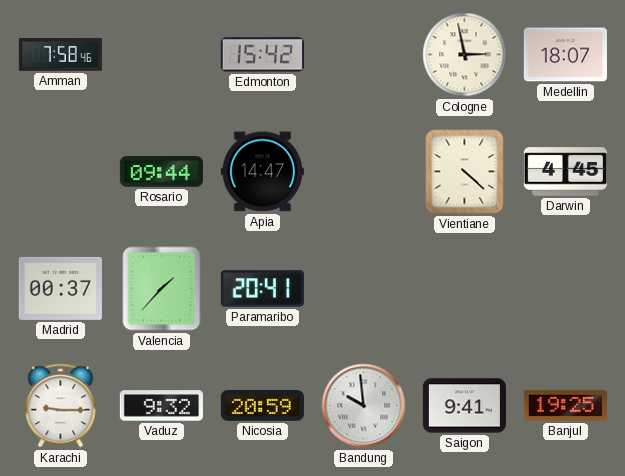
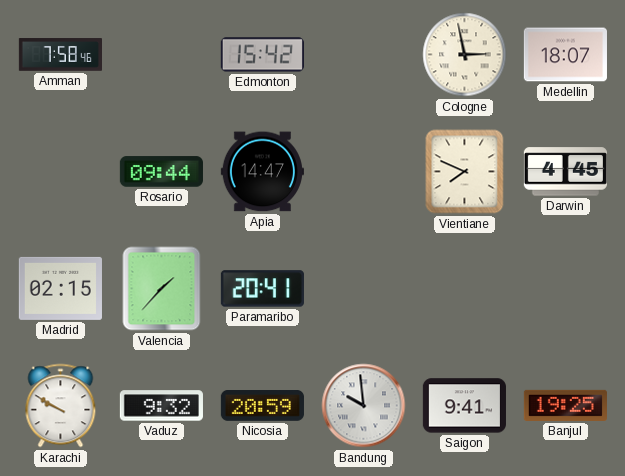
Vientiane: 4:22 -> 7:49 (465, 172)
Madrid: 00:37 -> 02:15 (60, 288)
Karachi: 9:15 -> 9:50 (61, 406)
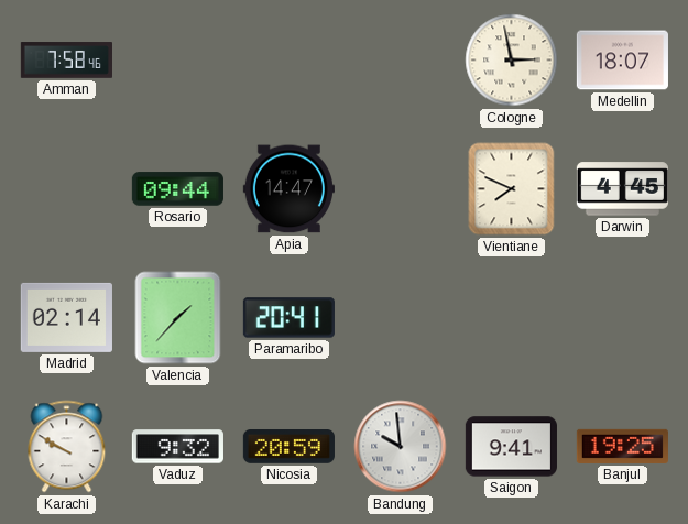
Edmonton: 15:42 -> none (262, 55)
Madrid: 02:15 -> 02:14 (66, 317)
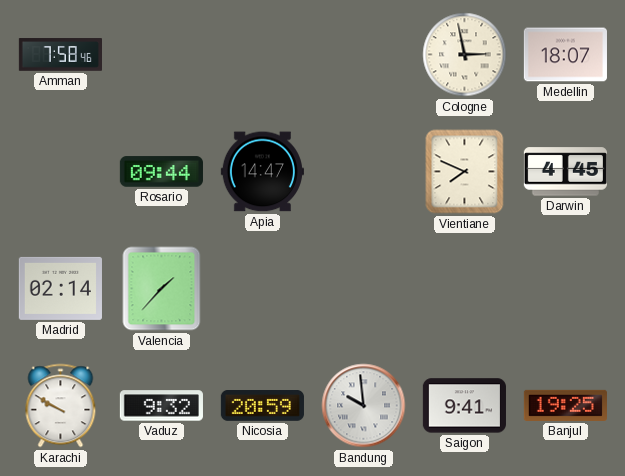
Paramaribo: 20:41 -> none (288, 318)
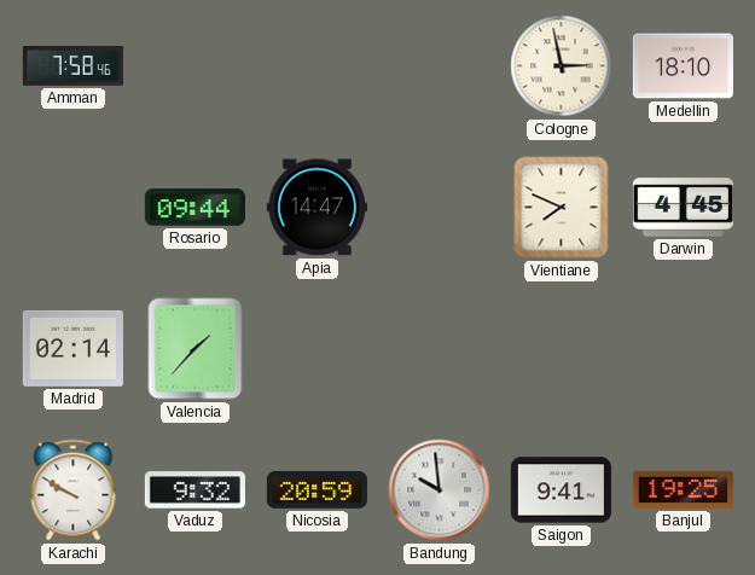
Medellin: 18:07 -> 18:10 (683, 66)
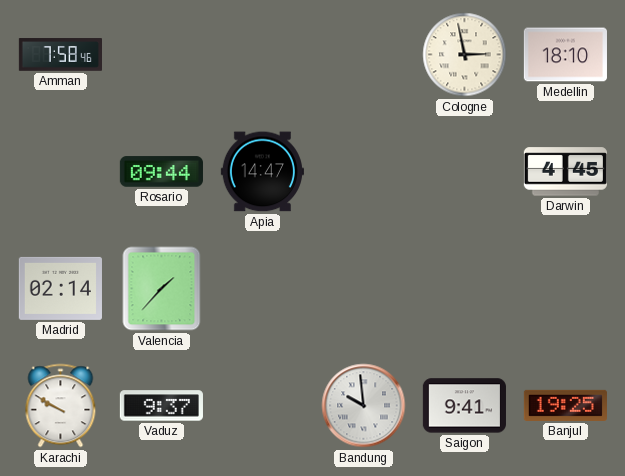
Vientiane: 7:49 -> none (562, 208)
Vaduz: 9:32 -> 9:37 (161, 406)
Nicosia: 20:59 -> none (316, 490)
